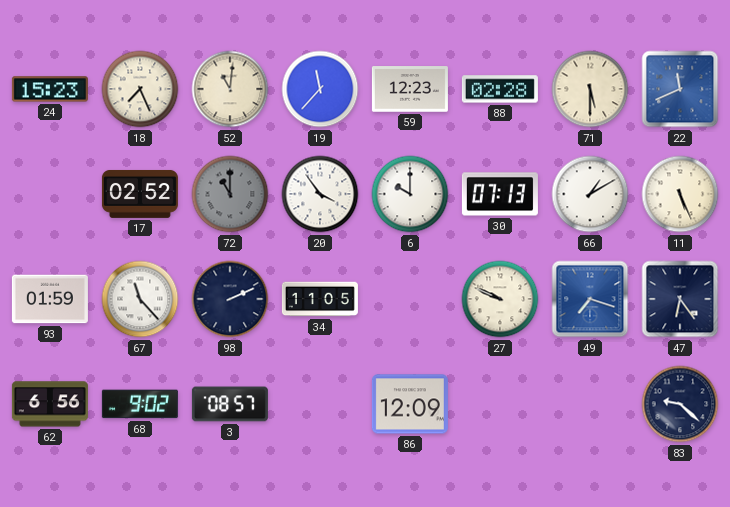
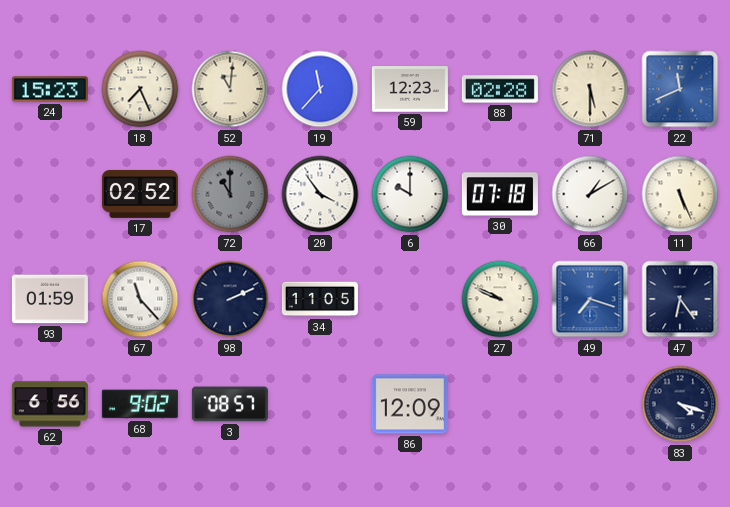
30: 07:13 -> 07:18 (500, 194)
83: 9:22 -> 4:18 (680, 404)
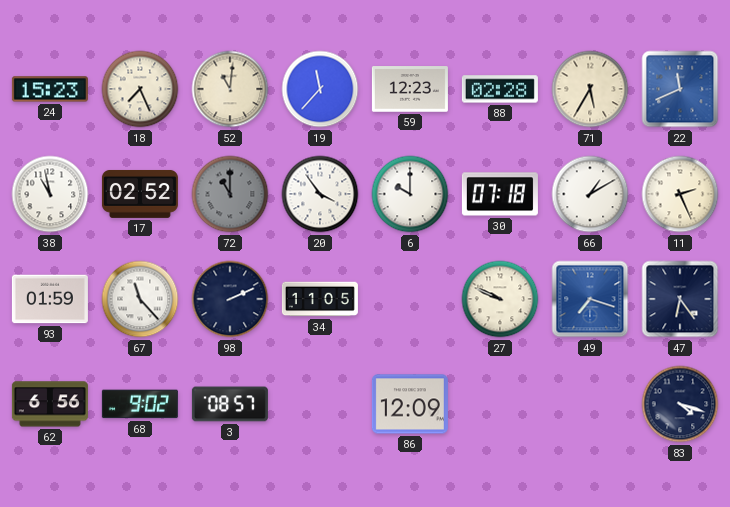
71: 5:30 -> 5:35 (590, 89)
38: none -> 10:58 (50, 194)
11: 5:26 -> 2:26 (680, 194)
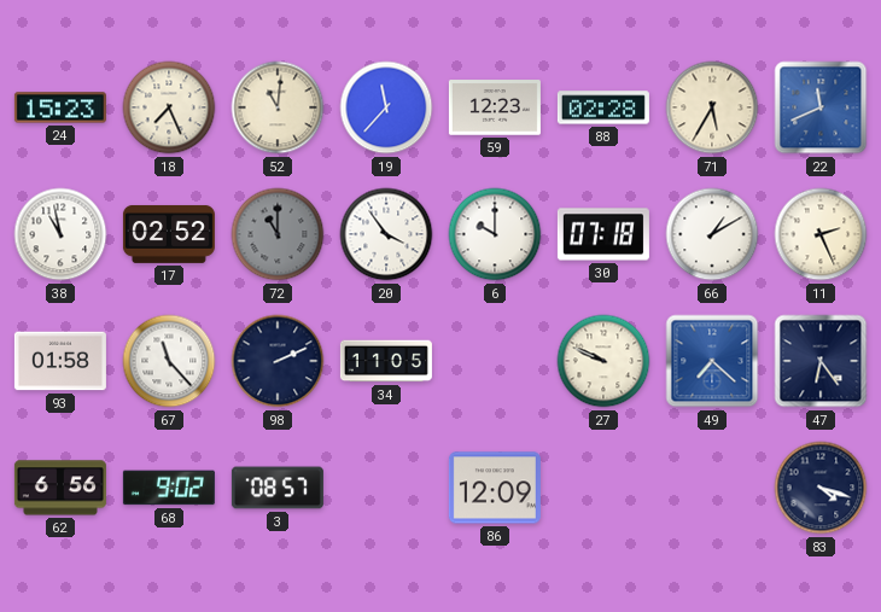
93: 01:59 -> 01:58 (60, 361)
49: 7:18 -> 7:22 (712, 361)
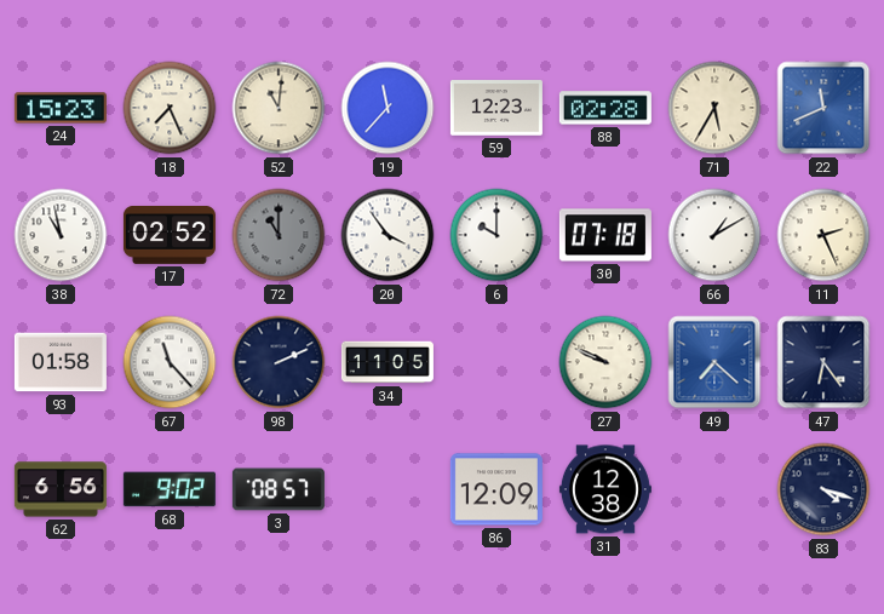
31: none -> 12:38 (605, 489)
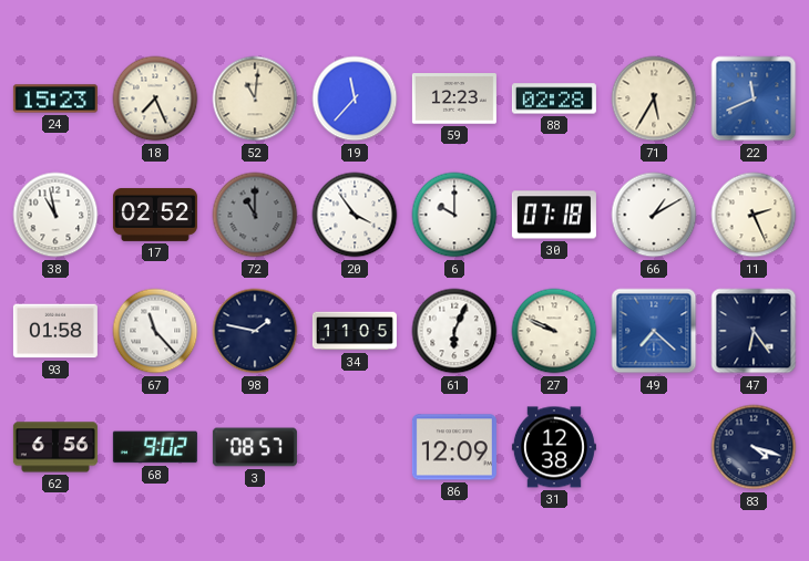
98: 2:11 -> 1:47 (255, 331)
61: none -> 6:04 (454, 331)
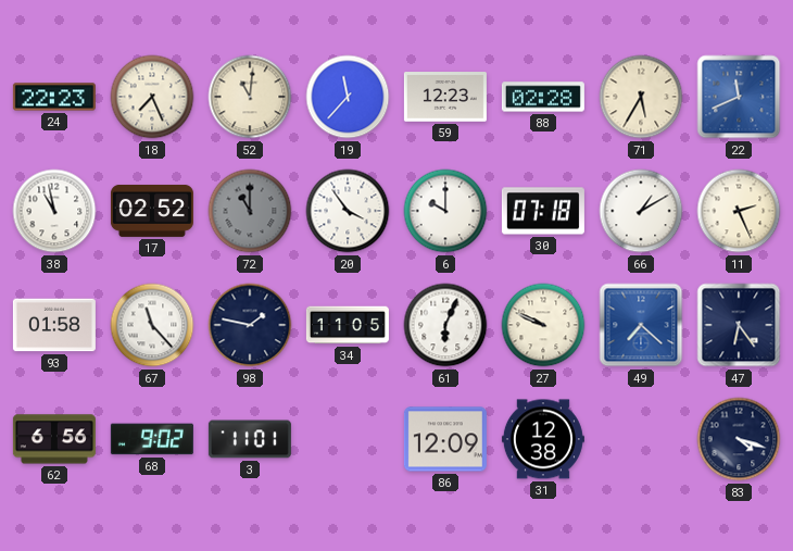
24: 15:23 -> 22:23 (54, 97)
3: 08:57 -> 11:01 (250, 439)
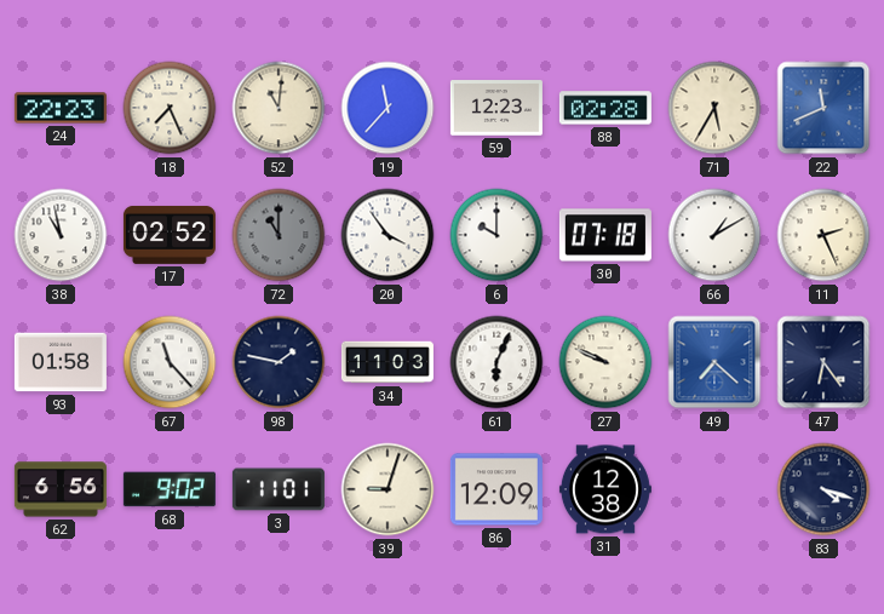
34: 11:05 -> 11:03 (388, 362)
39: none -> 9:03 (388, 489)
